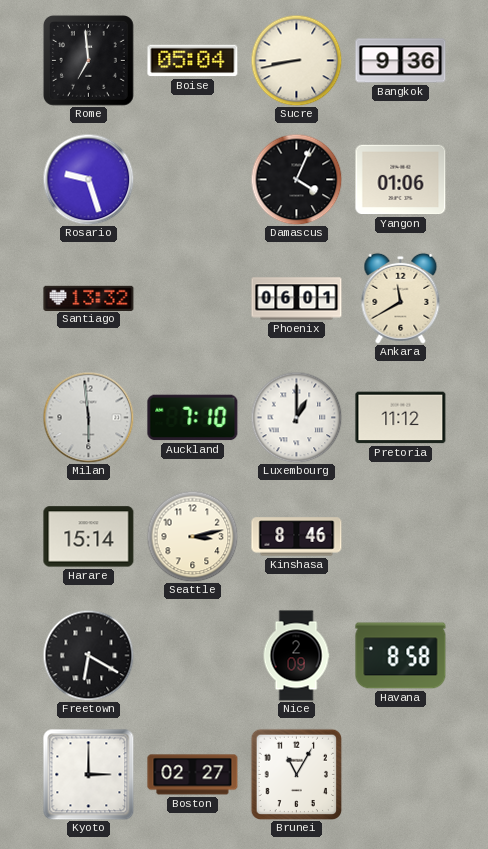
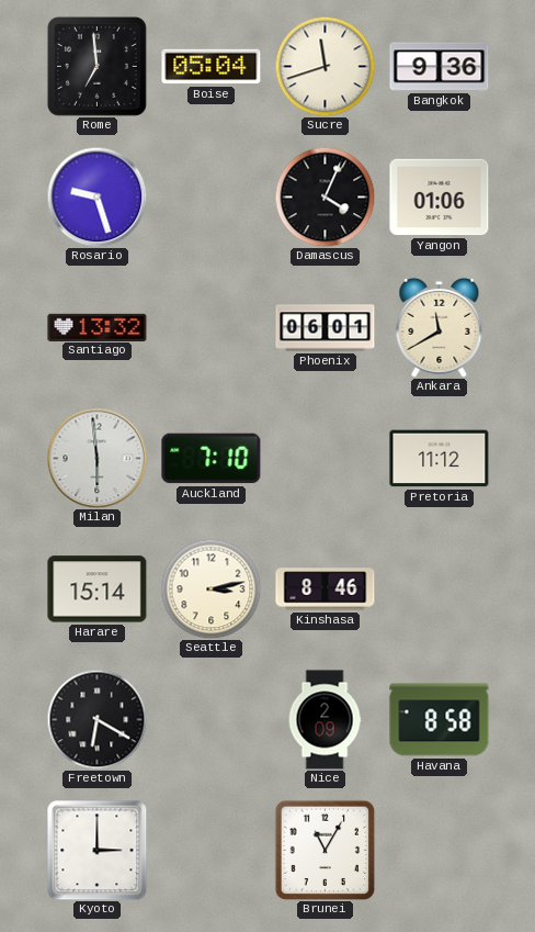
Sucre: 8:43 -> 11:42 (325, 66)
Luxembourg: 1:00 -> none (296, 417)
Boston: 02:27 -> none (193, 775)
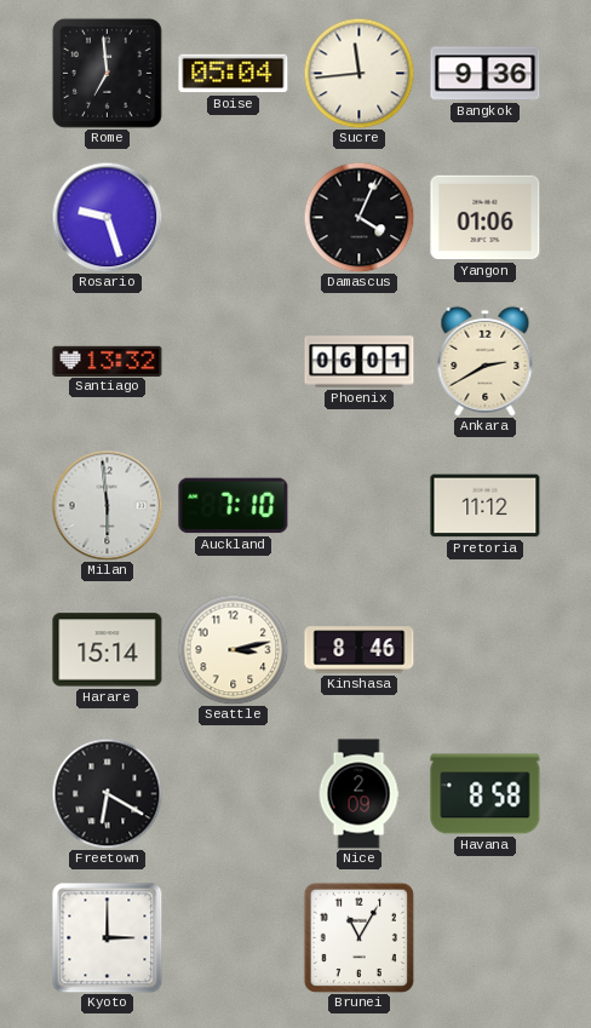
Sucre: 11:42 -> 11:44 (358, 73)
Ankara: 11:40 -> 2:40 (486, 361)
